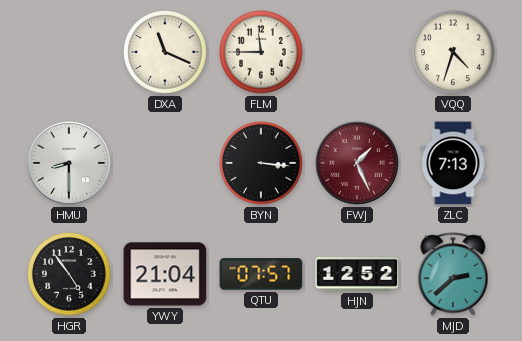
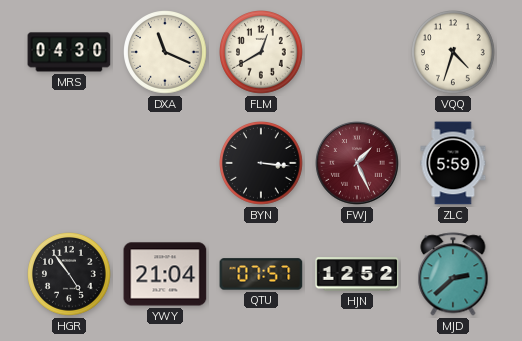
MRS: none -> 04:30 (69, 52)
FLM: 11:45 -> 12:40 (262, 53)
HMU: 8:30 -> none (69, 163)
ZLC: 7:13 -> 5:59 (453, 163)
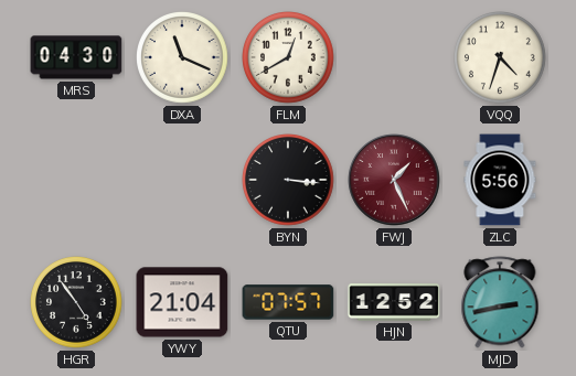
ZLC: 5:59 -> 5:56 (500, 180)
MJD: 2:38 -> 2:43 (500, 302)
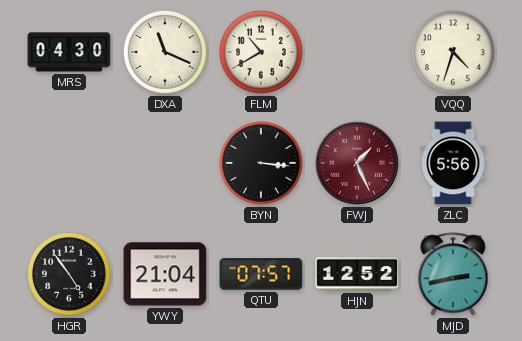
FLM: 12:40 -> 10:40 (262, 53)
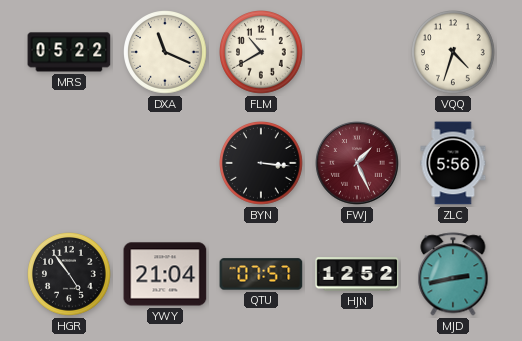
MRS: 04:30 -> 05:22 (69, 52)
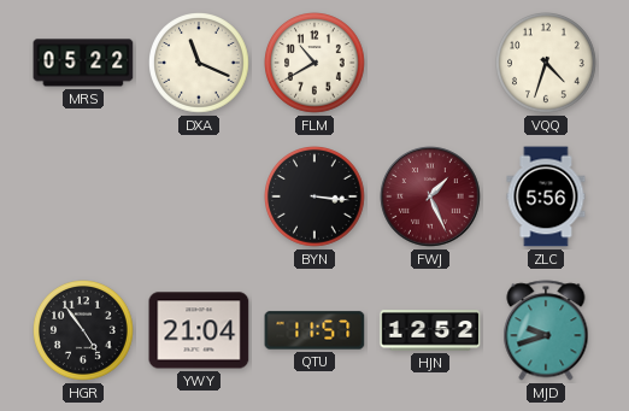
QTU: 07:57 -> 11:57 (314, 330)
MJD: 2:43 -> 9:42 (546, 330)
